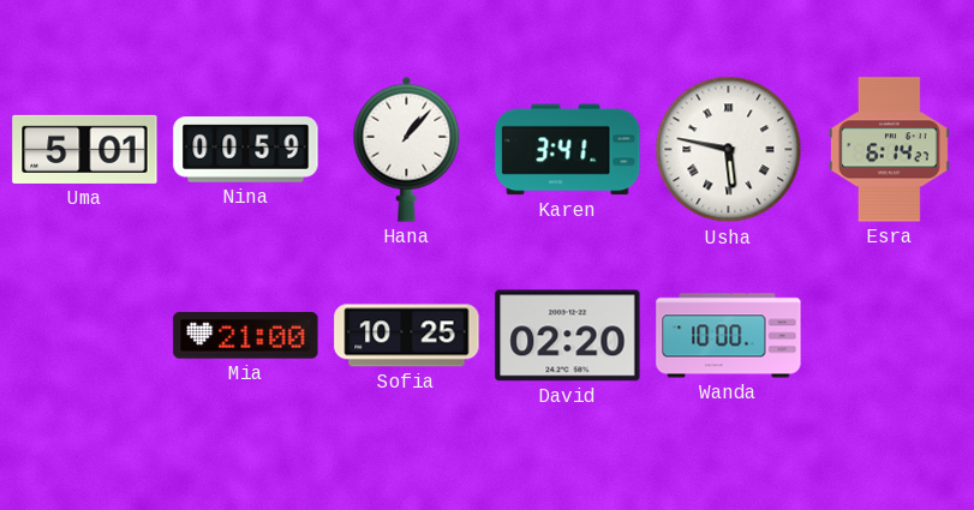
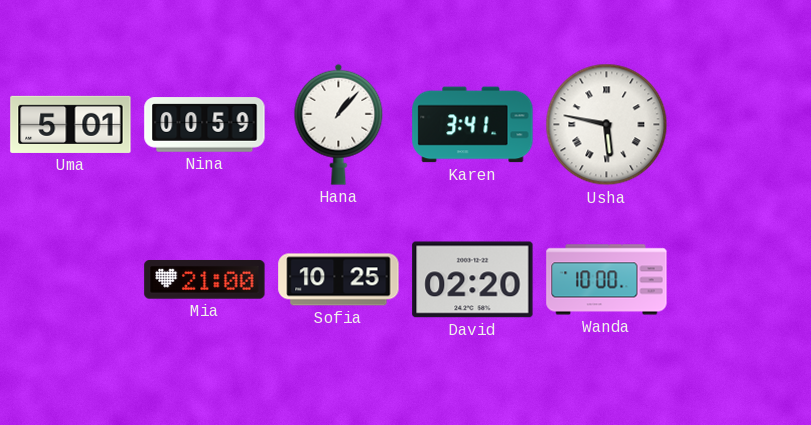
Esra: 6:14 -> none (889, 150)
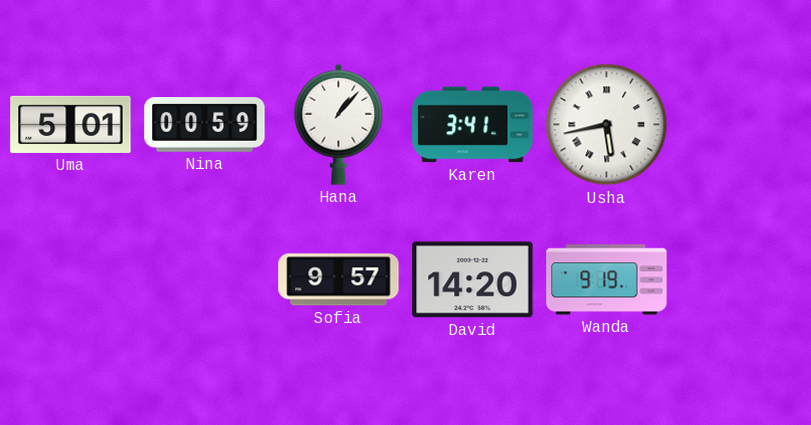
Usha: 5:47 -> 5:43 (607, 125)
Mia: 21:00 -> none (205, 280)
Sofia: 10:25 -> 9:57 (339, 280)
David: 02:20 -> 14:20 (473, 280)
Wanda: 10:00 -> 9:19 (607, 280)
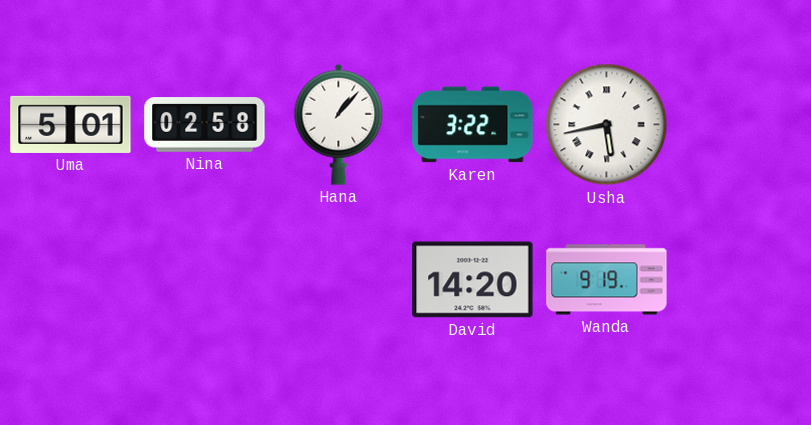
Nina: 00:59 -> 02:58 (205, 125)
Karen: 3:41 -> 3:22 (473, 125)
Sofia: 9:57 -> none (339, 280)
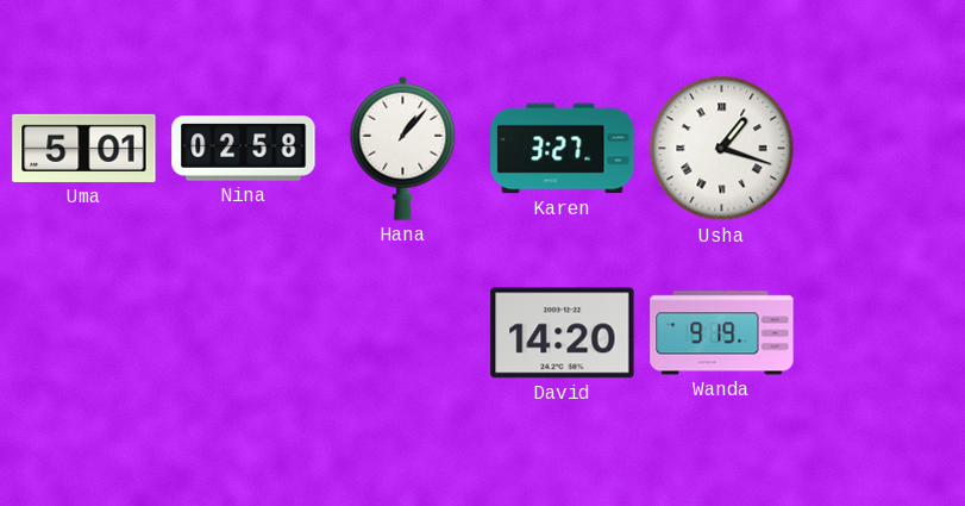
Karen: 3:22 -> 3:27 (563, 149)
Usha: 5:43 -> 1:18 (722, 149)
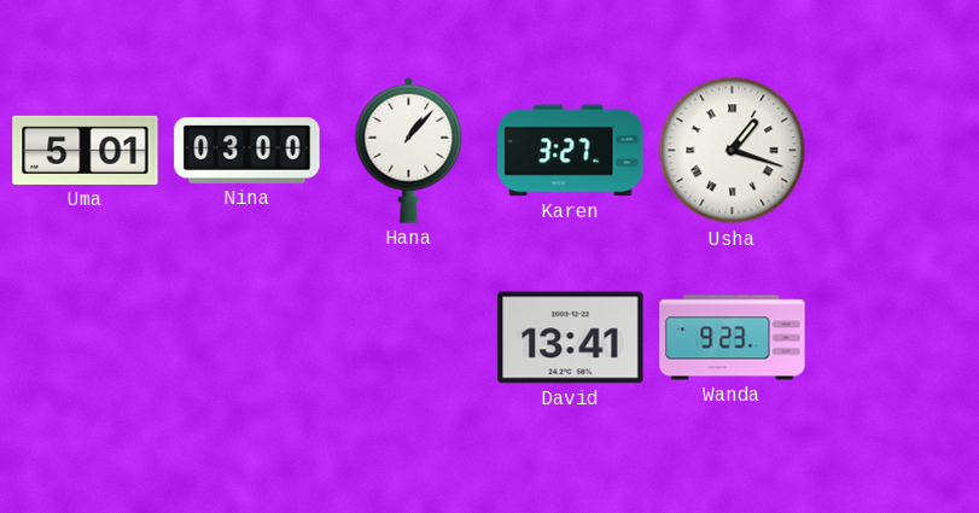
Nina: 02:58 -> 03:00 (247, 151)
David: 14:20 -> 13:41 (571, 338)
Wanda: 9:19 -> 9:23 (733, 338)
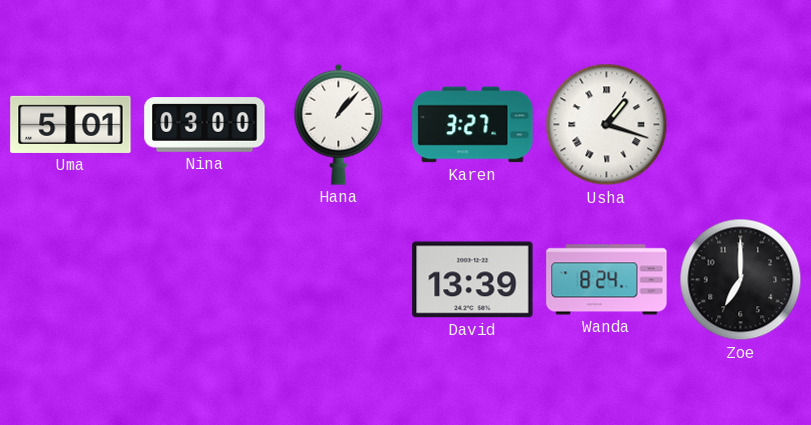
David: 13:41 -> 13:39 (473, 280)
Wanda: 9:23 -> 8:24 (607, 280)
Zoe: none -> 7:00 (741, 280)
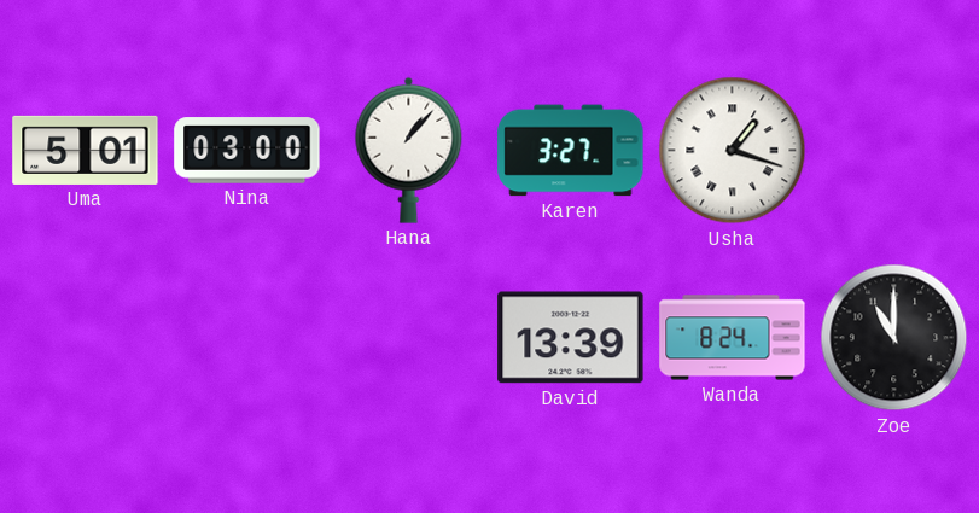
Zoe: 7:00 -> 11:00 (894, 338)
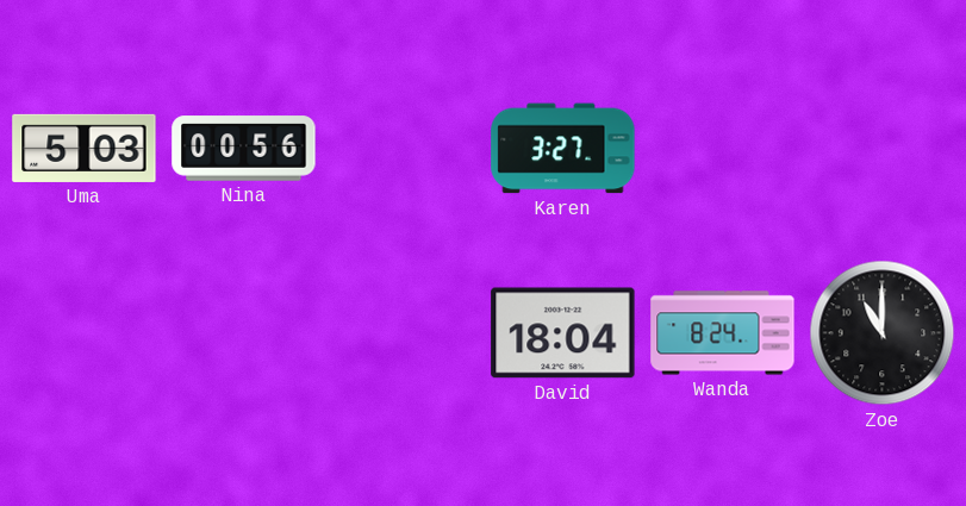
Uma: 5:01 -> 5:03 (85, 148)
Nina: 03:00 -> 00:56 (244, 149)
Hana: 1:07 -> none (409, 150)
Usha: 1:18 -> none (733, 151)
David: 13:39 -> 18:04 (563, 333)
